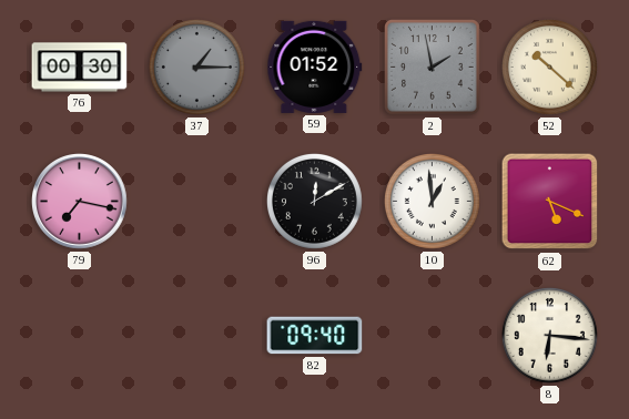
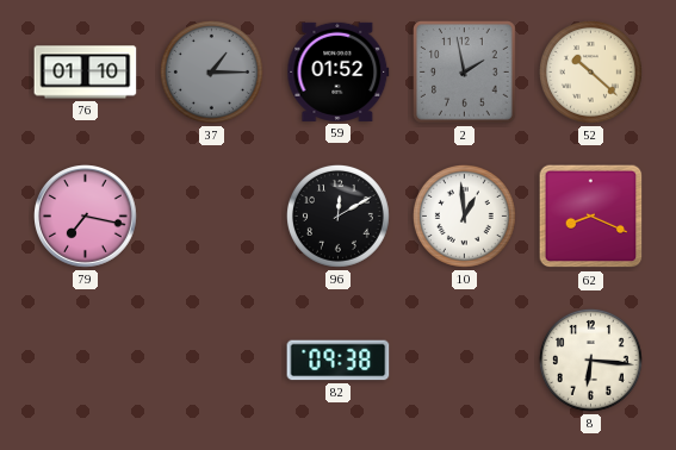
76: 00:30 -> 01:10 (86, 73)
62: 5:19 -> 8:19 (591, 217)
82: 09:40 -> 09:38 (339, 361)
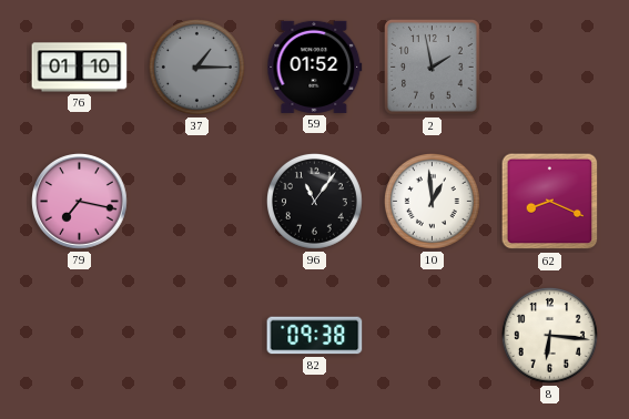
52: 10:22 -> none (590, 71)
96: 12:10 -> 11:06 (314, 201)
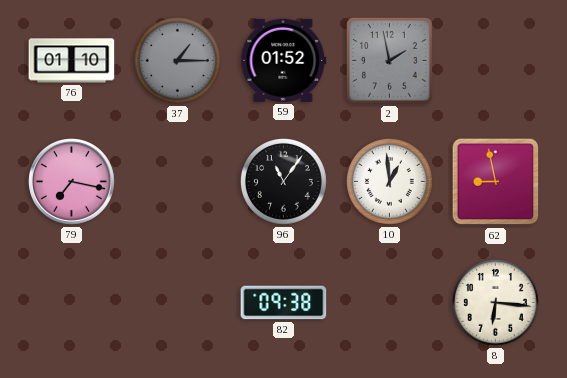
62: 8:19 -> 8:58 (496, 182)
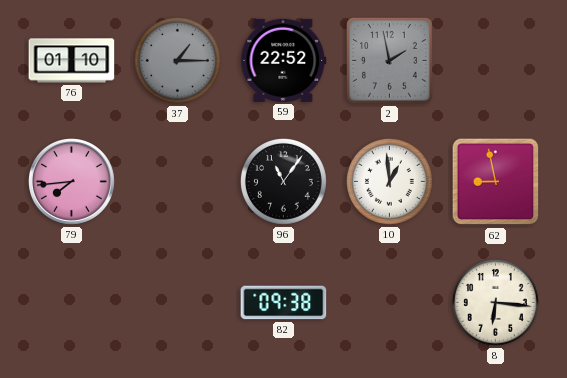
59: 01:52 -> 22:52 (284, 60)
79: 7:17 -> 7:44 (72, 182)
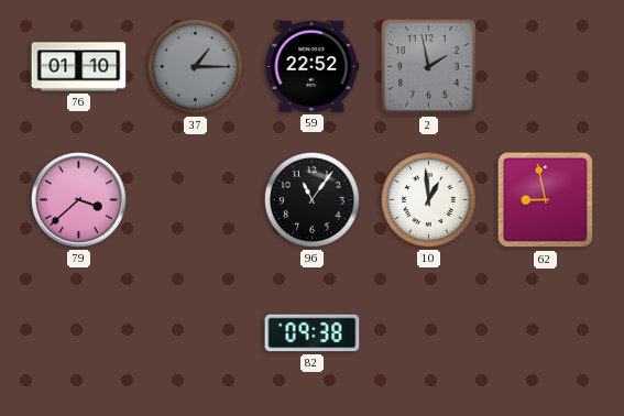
79: 7:44 -> 3:38 (79, 200)
8: 6:16 -> none (495, 302)
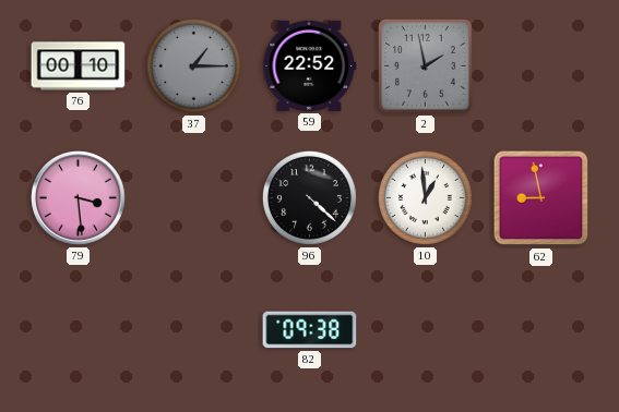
76: 01:10 -> 00:10 (79, 66)
79: 3:38 -> 3:29 (79, 198)
96: 11:06 -> 4:22 (309, 197)
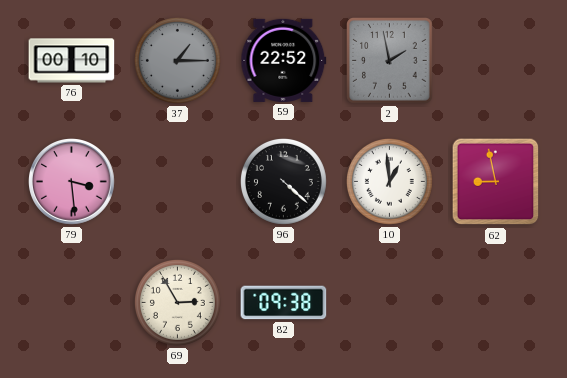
69: none -> 2:55 (177, 302)
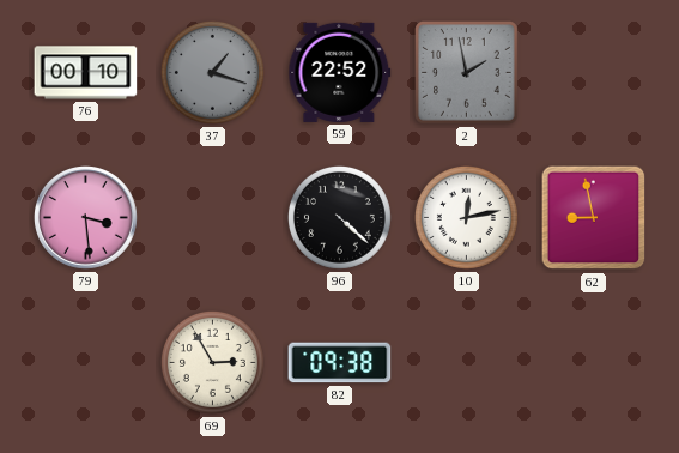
37: 1:15 -> 1:18 (212, 72)
10: 12:59 -> 12:13 (466, 217)
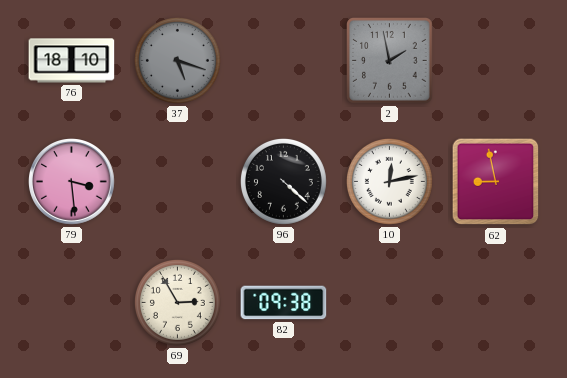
76: 00:10 -> 18:10 (72, 61)
37: 1:18 -> 5:18 (177, 60)
59: 22:52 -> none (340, 72)
